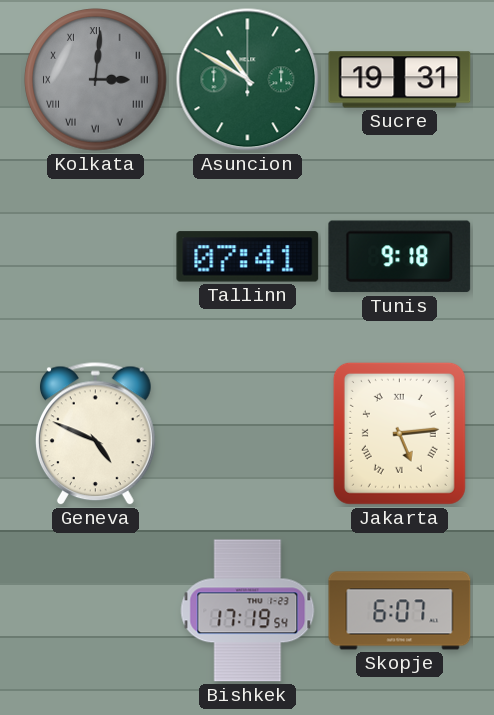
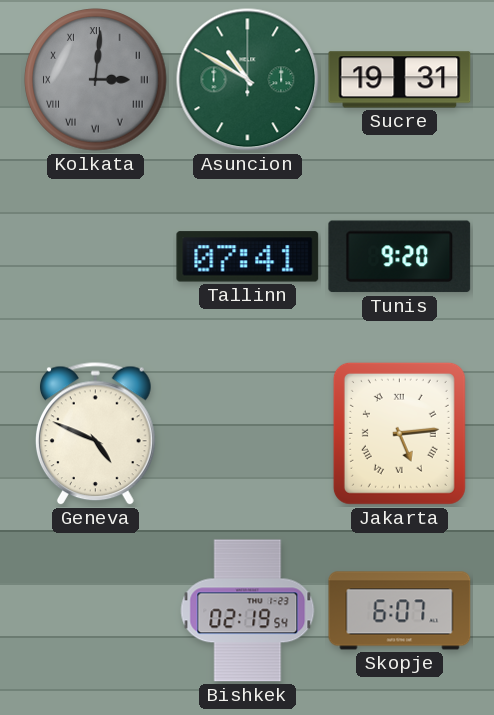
Tunis: 9:18 -> 9:20 (400, 257)
Bishkek: 17:19 -> 02:19 (248, 611)
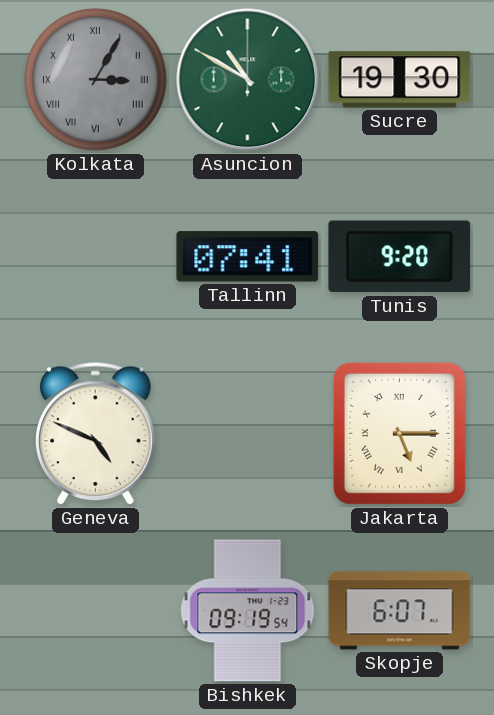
Kolkata: 3:01 -> 3:05 (96, 80)
Sucre: 19:31 -> 19:30 (400, 80)
Jakarta: 5:14 -> 5:15 (399, 433)
Bishkek: 02:19 -> 09:19 (248, 611)
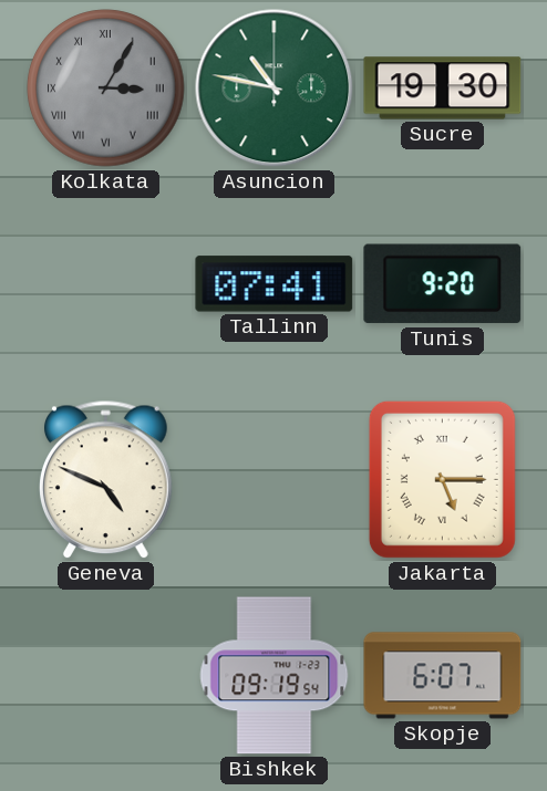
Asuncion: 10:50 -> 10:47 (275, 89)
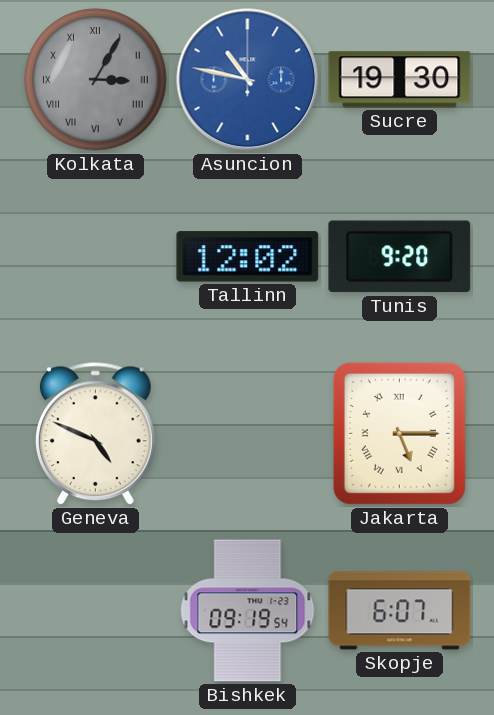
Asuncion dial: green -> blue (248, 80)
Tallinn: 07:41 -> 12:02 (248, 257)
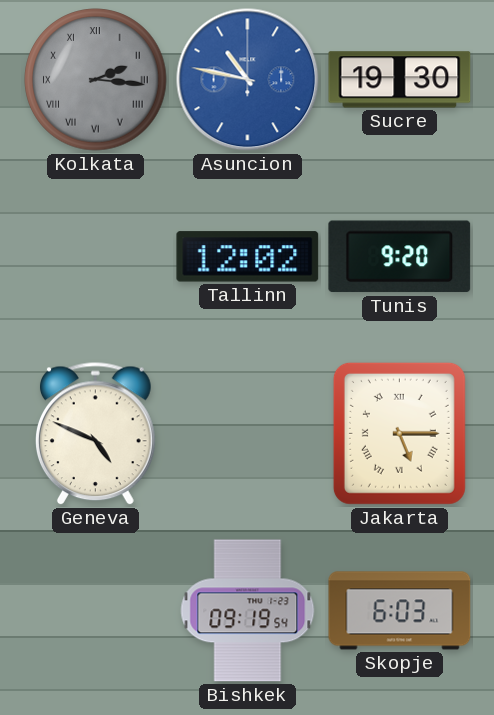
Kolkata: 3:05 -> 2:16 (96, 80)
Skopje: 6:07 -> 6:03 (400, 611)
